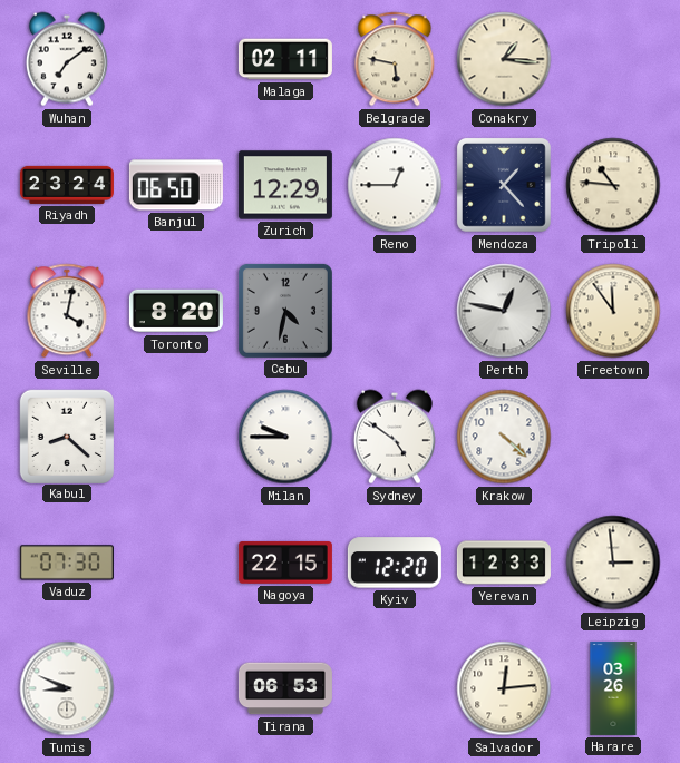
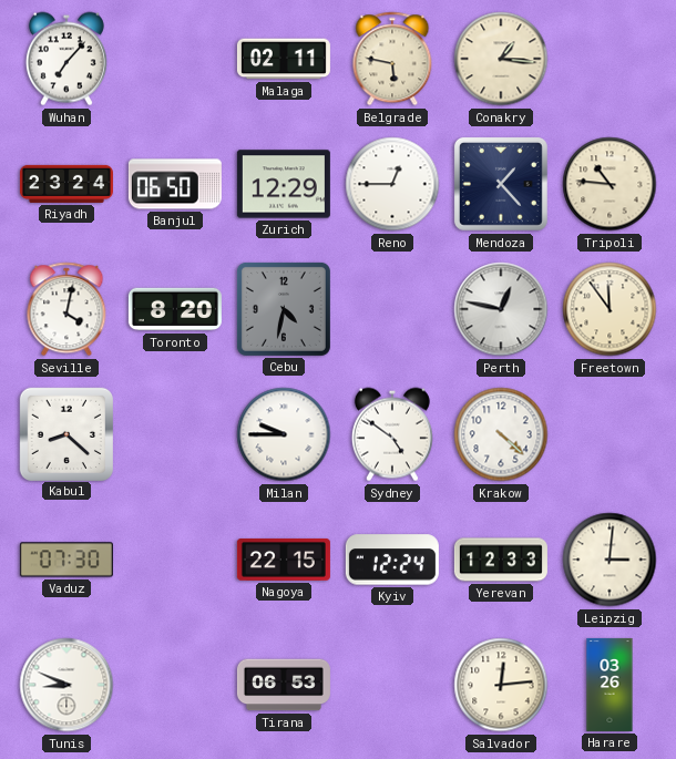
Wuhan: 7:09 -> 7:07 (66, 59)
Kyiv: 12:20 -> 12:24 (392, 560)
Leipzig: 2:59 -> 3:01 (610, 560)
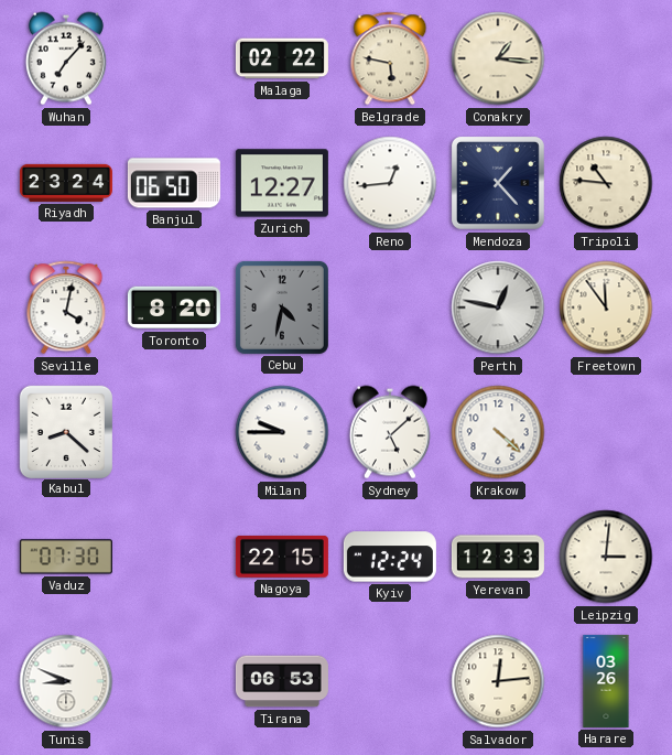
Malaga: 02:11 -> 02:22 (282, 58)
Zurich: 12:29 -> 12:27 (282, 183)
Reno: 12:45 -> 12:44 (390, 183)
Sydney: 4:51 -> 5:08 (390, 432)
